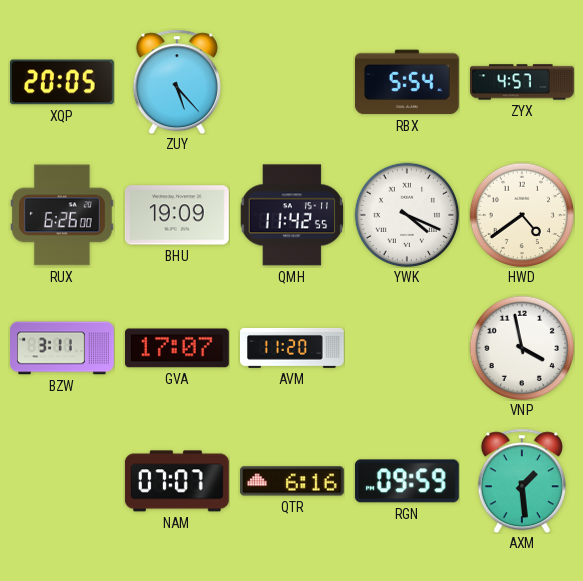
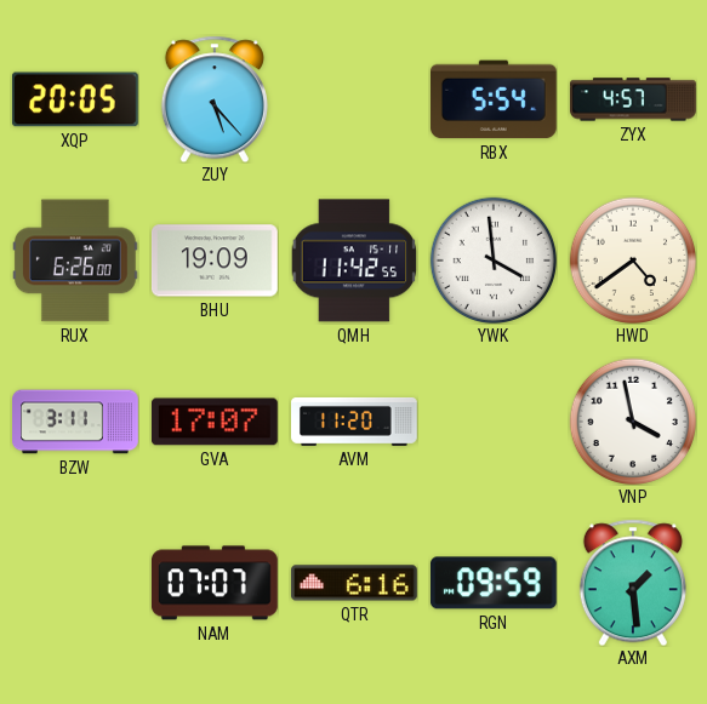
YWK: 4:19 -> 3:59 (492, 259)
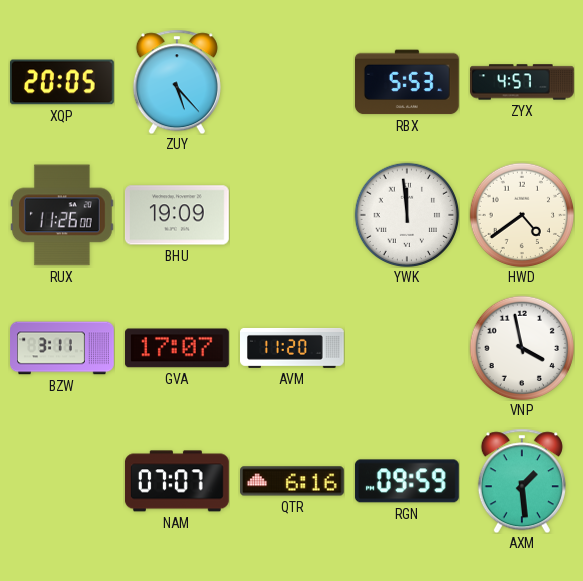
RBX: 5:54 -> 5:53 (407, 82)
RUX: 6:26 -> 11:26 (62, 215)
QMH: 11:42 -> none (354, 261)
YWK: 3:59 -> 11:59 (406, 214)
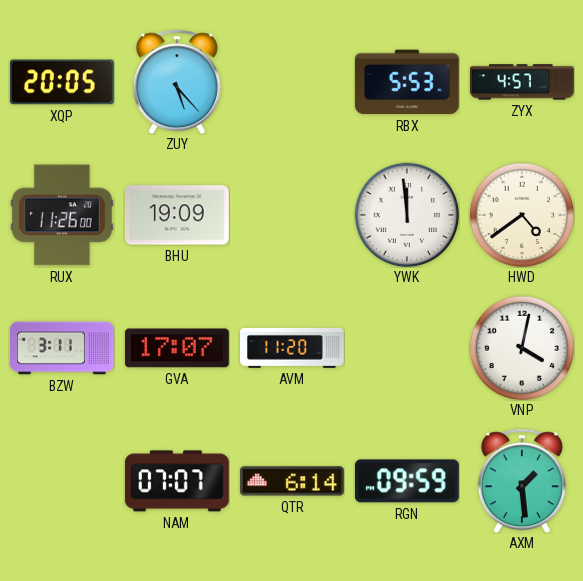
VNP: 3:58 -> 4:02 (521, 347)
QTR: 6:16 -> 6:14 (293, 481)
